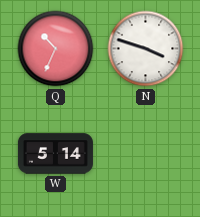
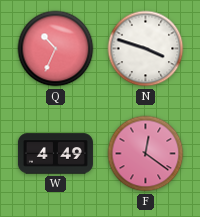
W: 5:14 -> 4:49 (55, 154)
F: none -> 12:21 (146, 154)
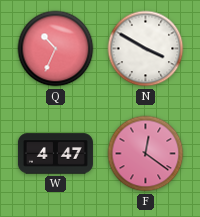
N: 3:48 -> 3:50 (146, 49)
W: 4:49 -> 4:47 (55, 154)
